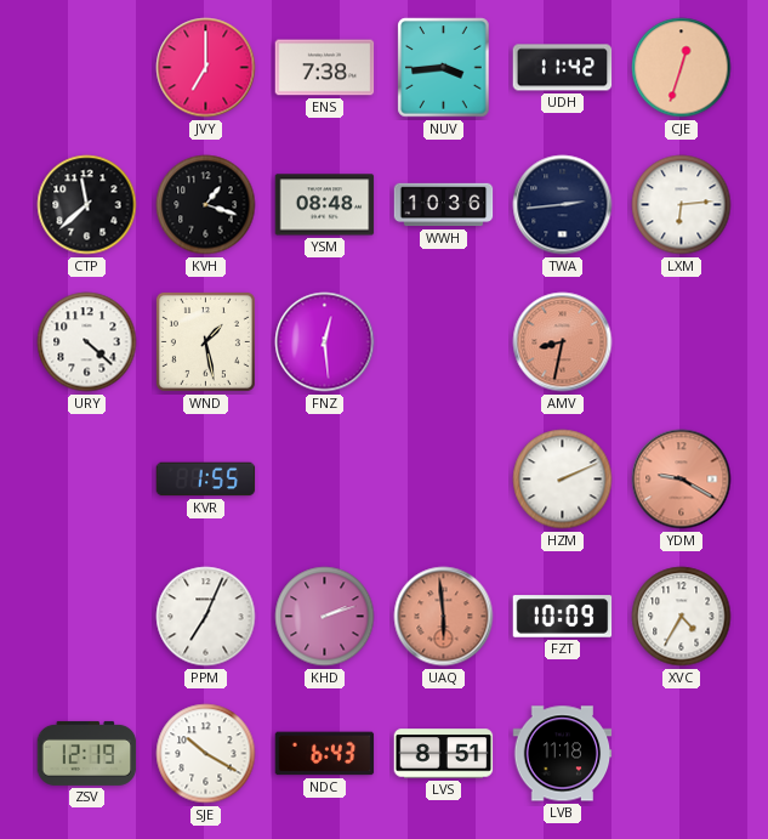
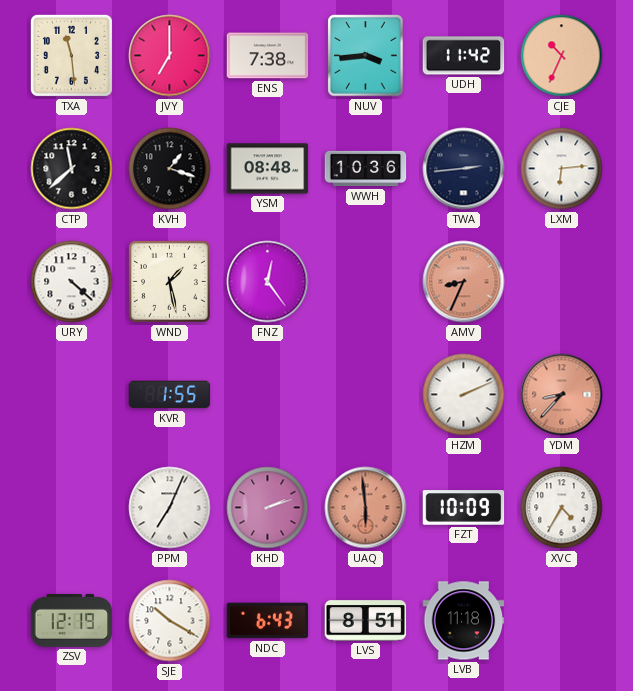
TXA: none -> 11:29 (71, 55)
CJE: 12:33 -> 10:34 (562, 56)
FNZ: 12:29 -> 12:24 (268, 282)
AMV: 8:32 -> 8:34 (464, 282)
YDM: 9:20 -> 8:37 (562, 395)
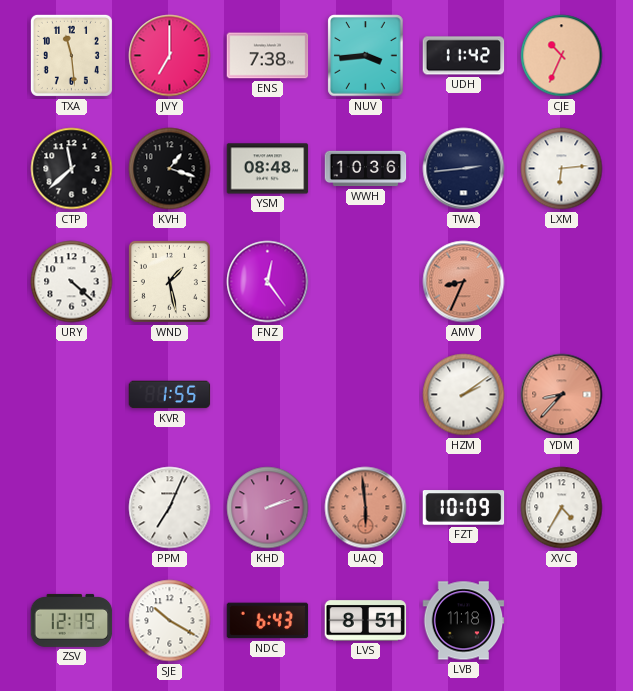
HZM: 2:11 -> 2:09 (464, 395)
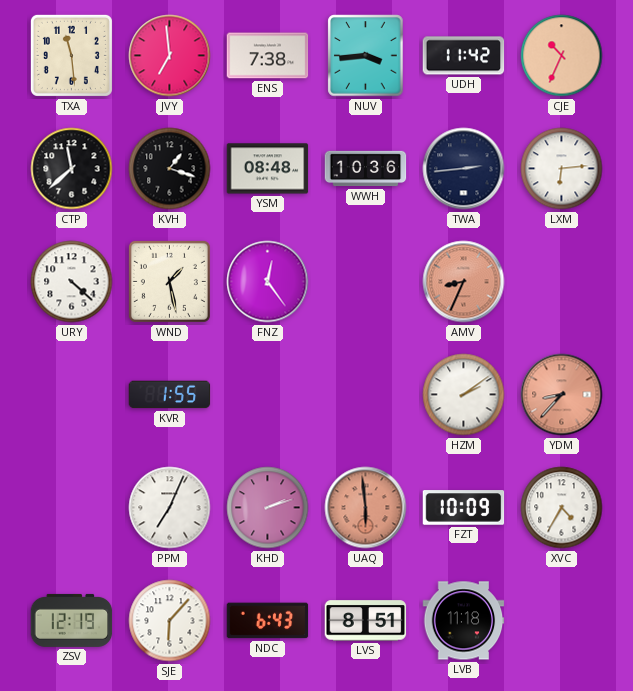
JVY: 7:00 -> 6:59 (170, 56)
SJE: 10:20 -> 6:07 (170, 621)
